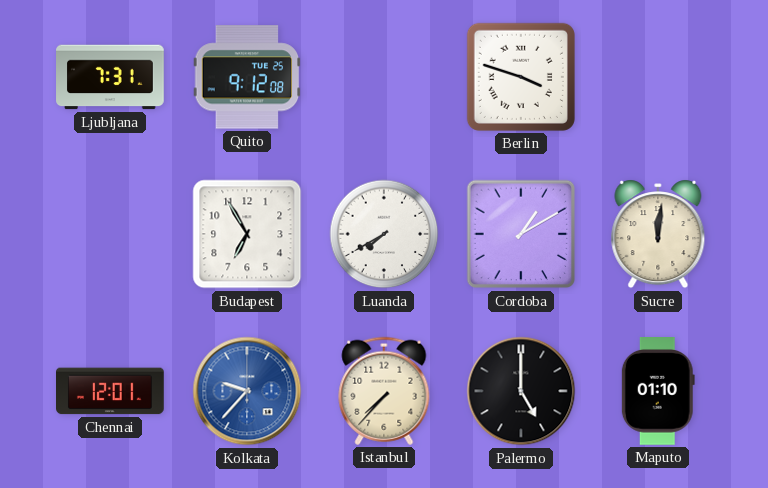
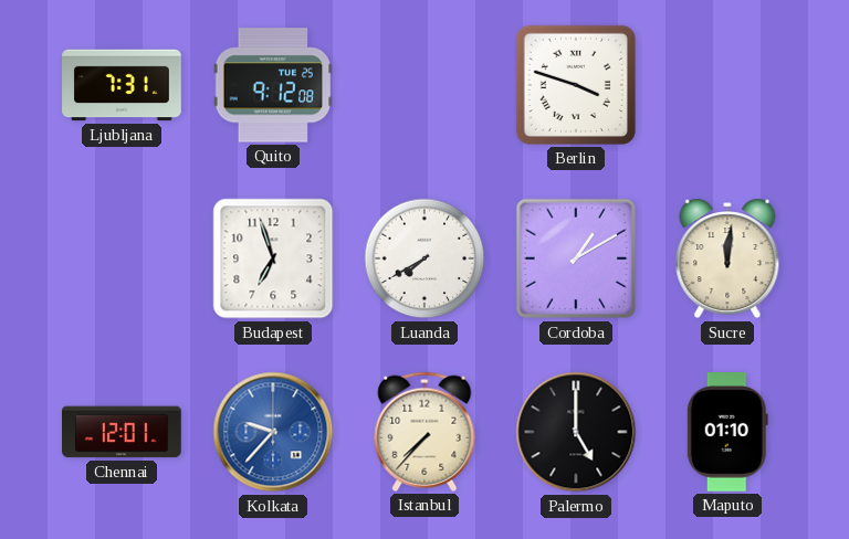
Budapest: 6:55 -> 6:57 (273, 258)
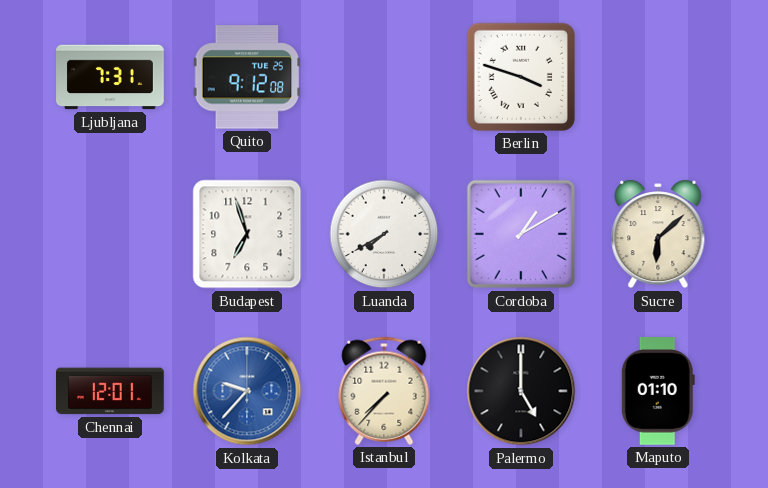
Sucre: 12:01 -> 6:08 (658, 234)
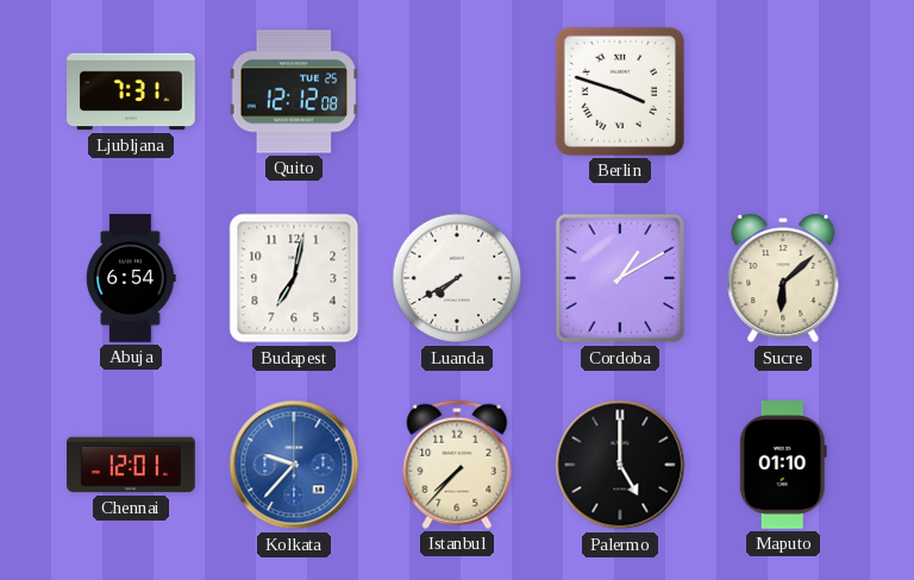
Quito: 9:12 -> 12:12 (294, 92)
Abuja: none -> 6:54 (131, 278)
Budapest: 6:57 -> 7:02 (294, 278)
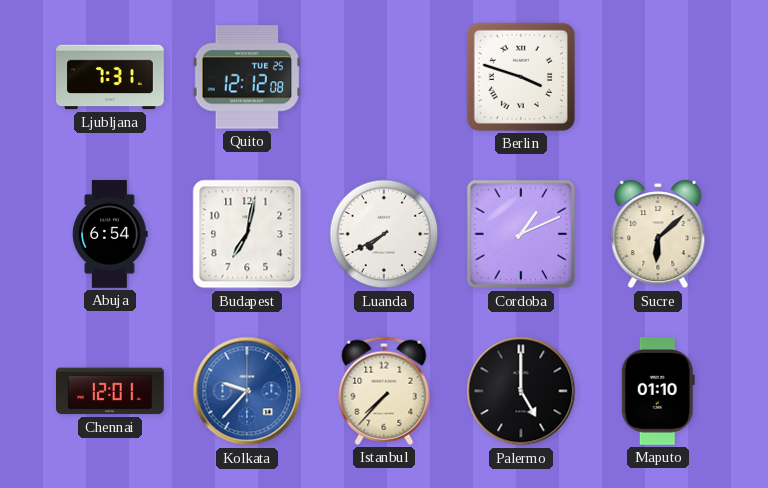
Cordoba: 1:10 -> 1:11 (521, 234)
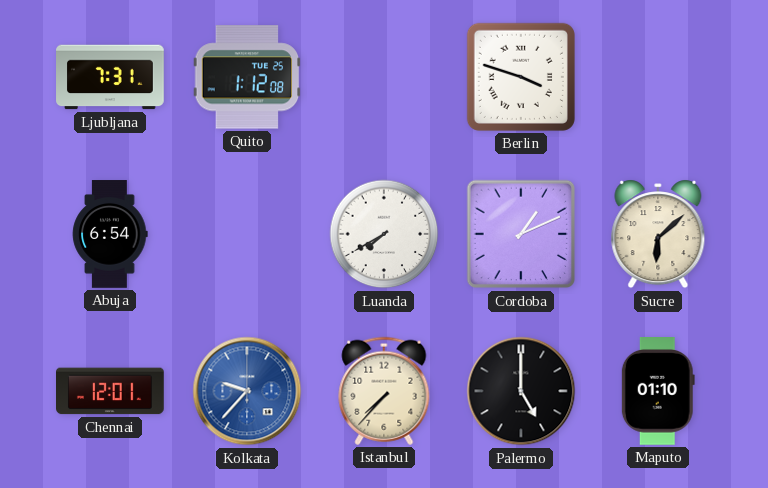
Quito: 12:12 -> 1:12 (247, 77)
Budapest: 7:02 -> none (247, 234)
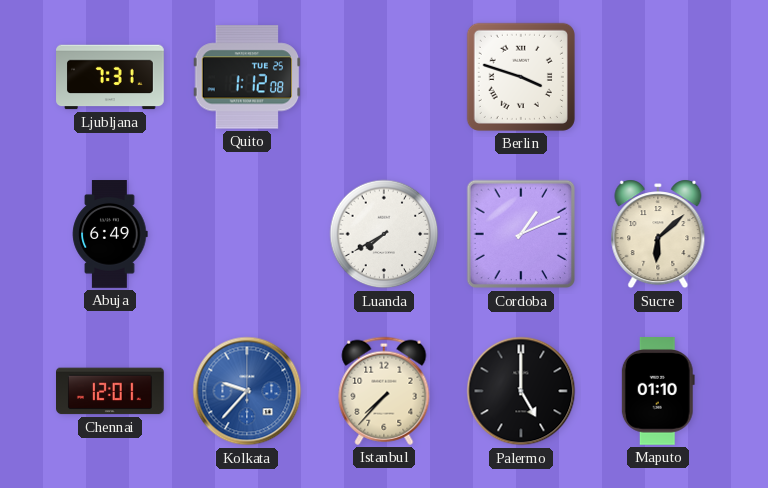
Abuja: 6:54 -> 6:49 (110, 234)
